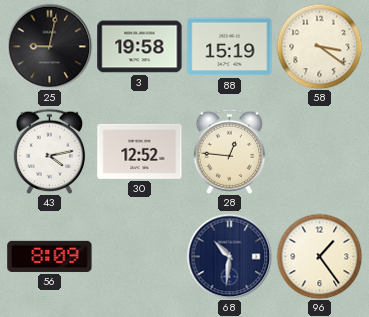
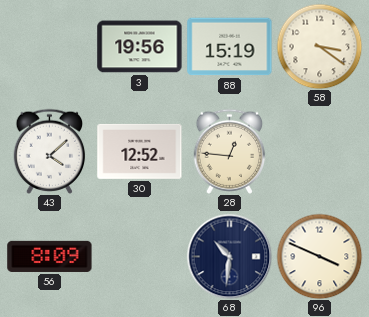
25: 9:02 -> none (49, 46)
3: 19:58 -> 19:56 (140, 47)
43: 4:13 -> 4:08 (50, 151)
96: 1:24 -> 3:49 (319, 256)
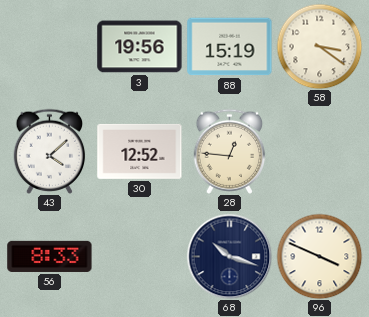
56: 8:09 -> 8:33 (50, 256)
68: 10:31 -> 10:18 (229, 256)
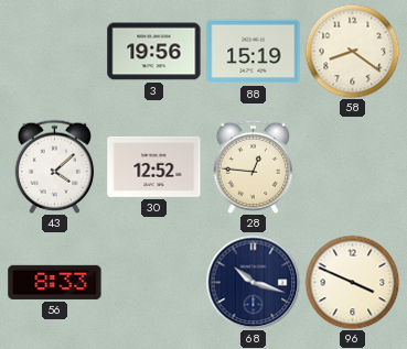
58: 3:21 -> 8:21 (352, 51)
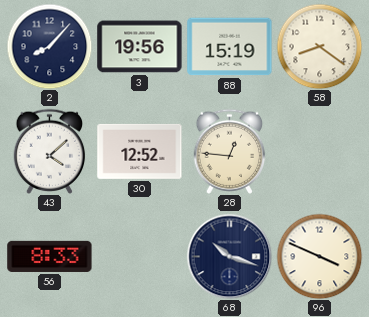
2: none -> 8:07 (49, 46)
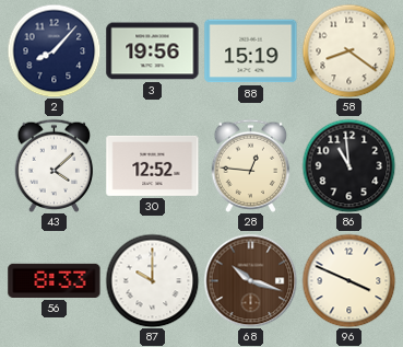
86: none -> 10:59 (348, 165)
87: none -> 10:00 (152, 280)
68 dial: navy -> brown (250, 280)
